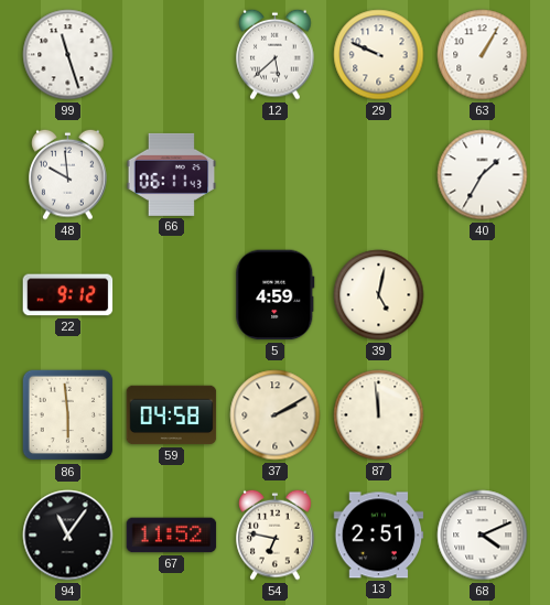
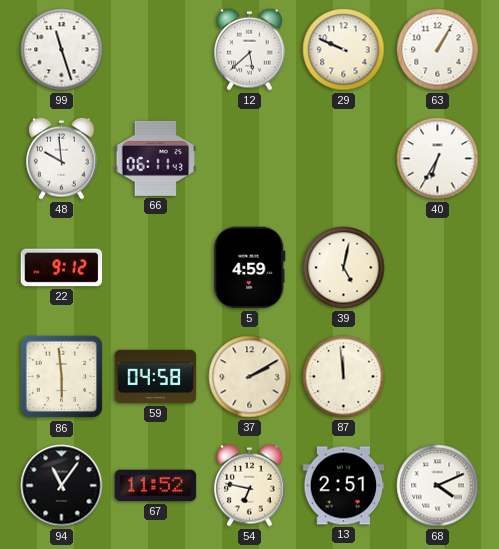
40: 1:35 -> 6:35 (438, 159)
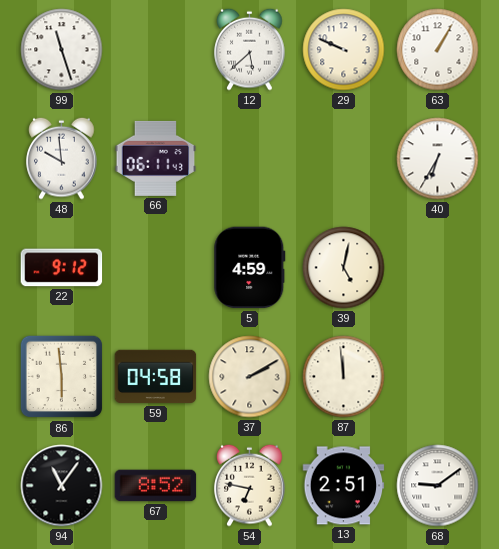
67: 11:52 -> 8:52 (156, 486)
68: 4:11 -> 9:09 (438, 486)
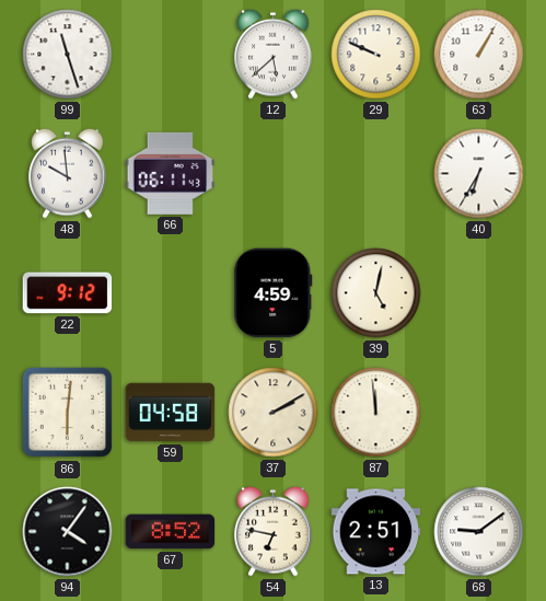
86: 5:59 -> 6:01 (68, 413)
94: 11:06 -> 4:06 (68, 532)
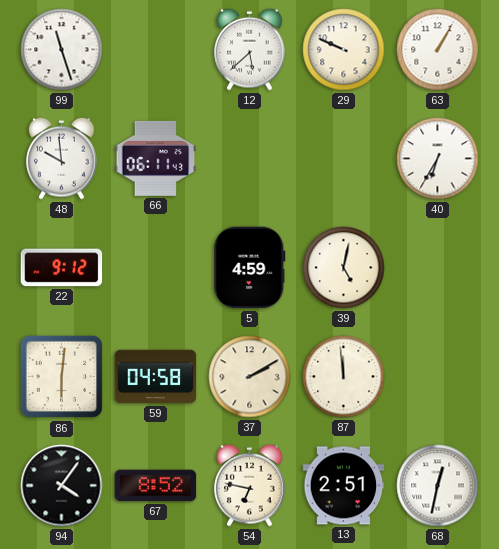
68: 9:09 -> 12:32 (438, 486)
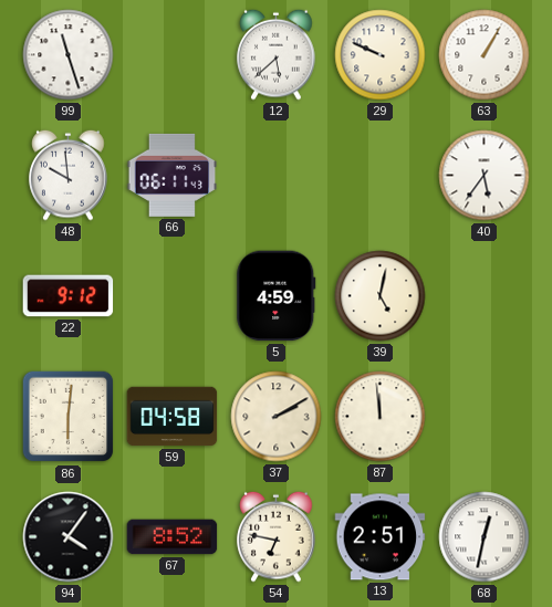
40: 6:35 -> 5:36 (485, 176)
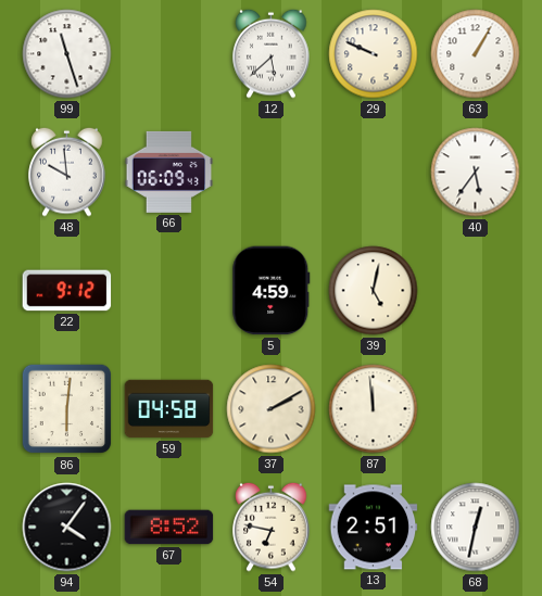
66: 06:11 -> 06:09 (169, 172)
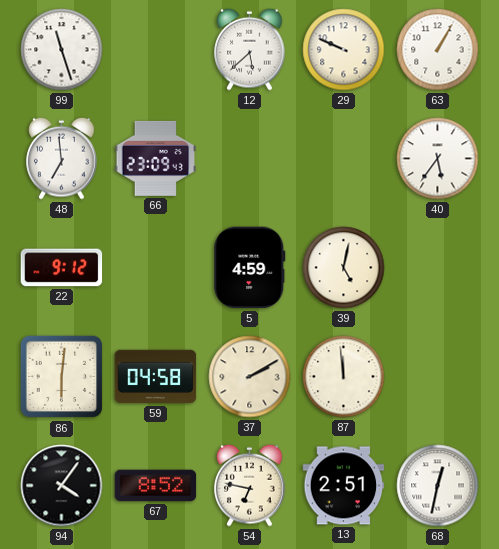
48: 9:59 -> 6:59 (62, 158)
66: 06:09 -> 23:09 (156, 158)
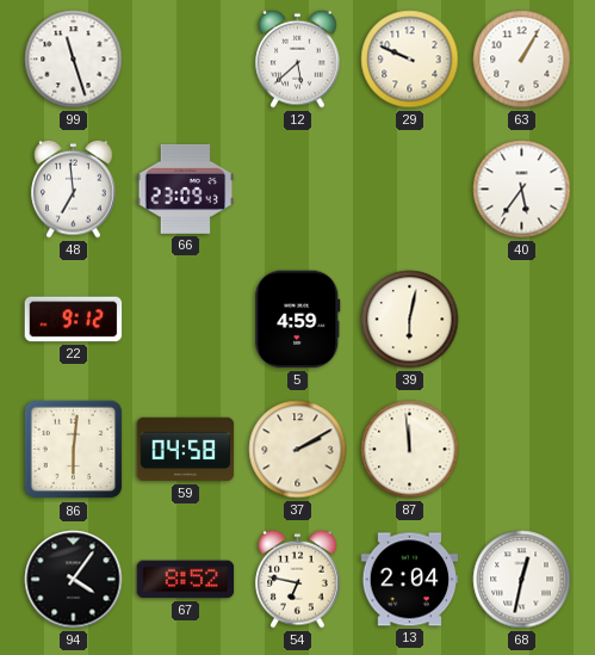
39: 5:02 -> 6:02 (410, 320)
13: 2:51 -> 2:04 (410, 580)
